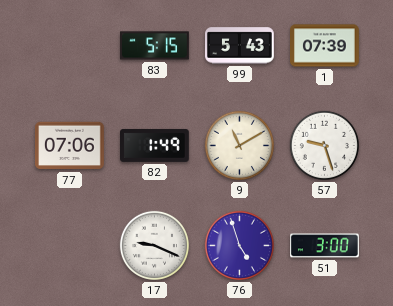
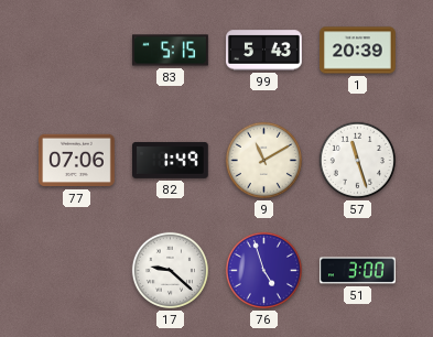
1: 07:39 -> 20:39 (358, 51)
57: 9:27 -> 11:27 (357, 160)
17: 9:19 -> 9:22 (170, 270)
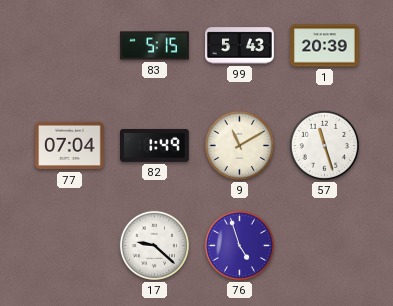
77: 07:06 -> 07:04 (70, 146)
51: 3:00 -> none (358, 271)
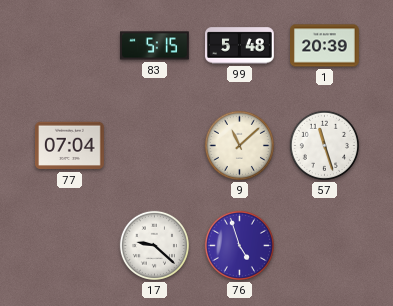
99: 5:43 -> 5:48 (240, 46)
82: 1:49 -> none (155, 145)
9: 11:10 -> 11:08 (239, 145)
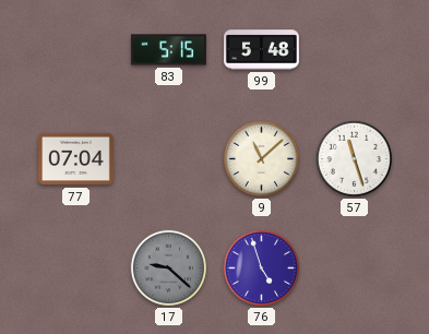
1: 20:39 -> none (325, 46)
17 dial: white -> grey (168, 267)
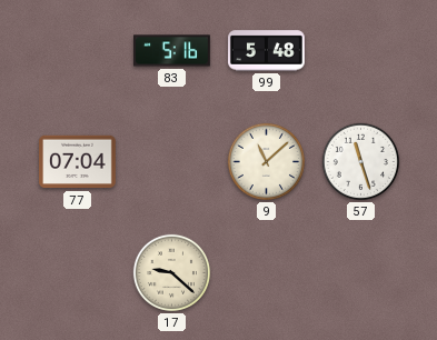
83: 5:15 -> 5:16 (172, 51)
17 dial: grey -> cream (171, 272)
76: 4:57 -> none (261, 267)
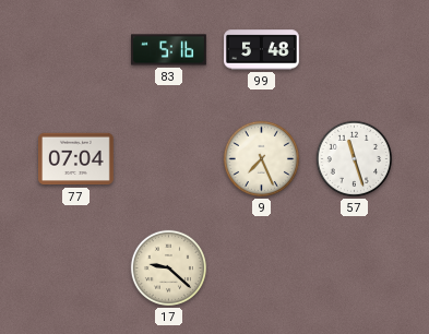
9: 11:08 -> 7:26 (261, 158)
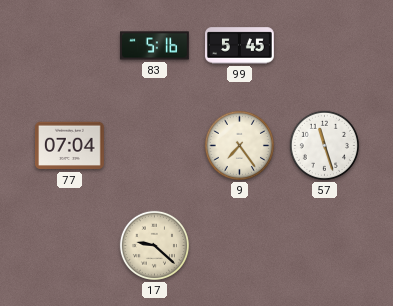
99: 5:48 -> 5:45 (240, 46)
9: 7:26 -> 7:24 (239, 145)
